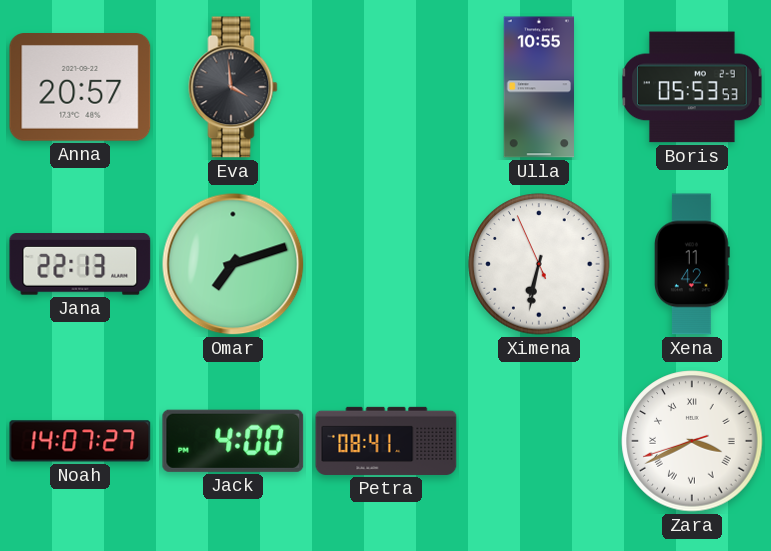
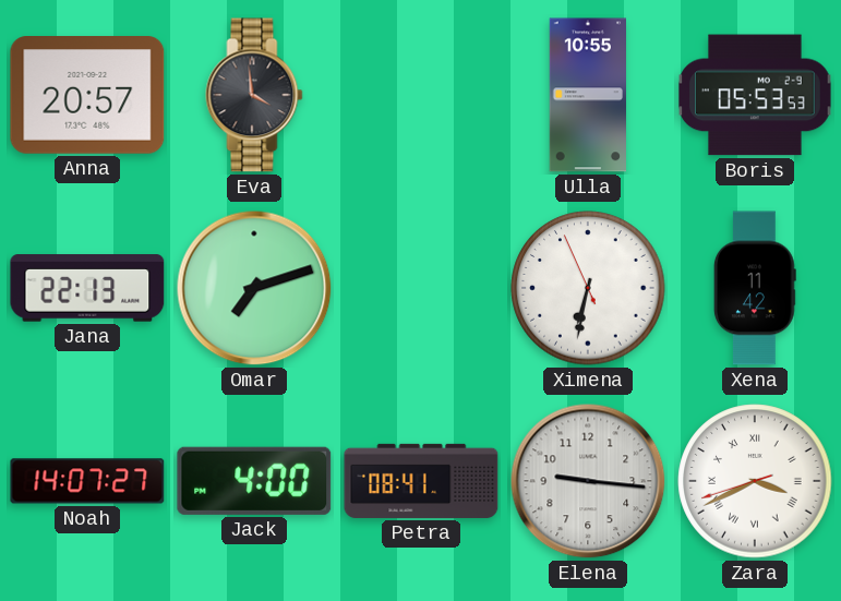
Elena: none -> 9:16 (588, 481)
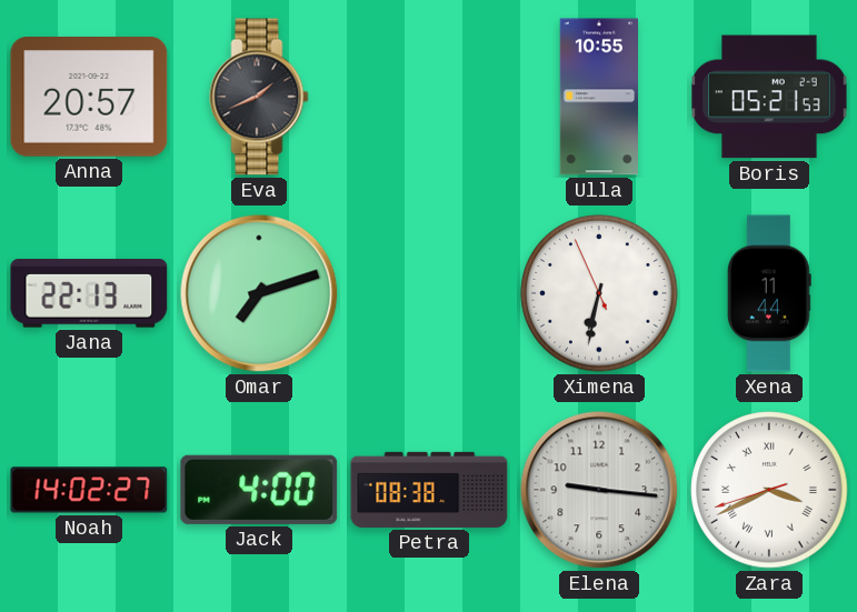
Eva: 3:59 -> 1:41 (259, 97)
Boris: 05:53 -> 05:21 (769, 97)
Xena: 11:42 -> 11:44 (769, 293)
Noah: 14:07 -> 14:02 (89, 490)
Petra: 08:41 -> 08:38 (429, 490)
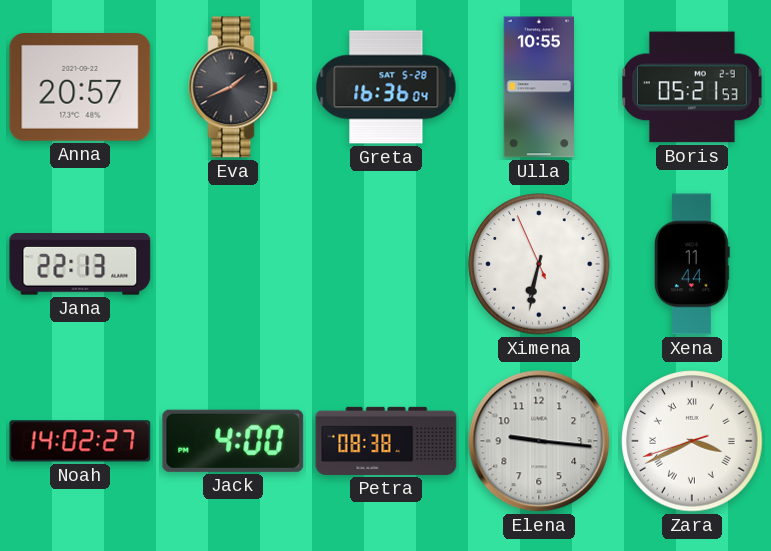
Greta: none -> 16:36 (386, 87)
Omar: 7:12 -> none (259, 293)
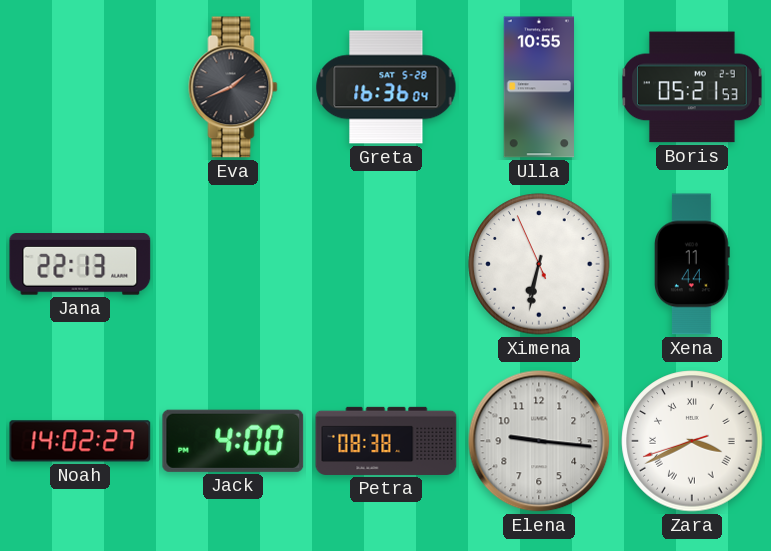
Anna: 20:57 -> none (80, 88)
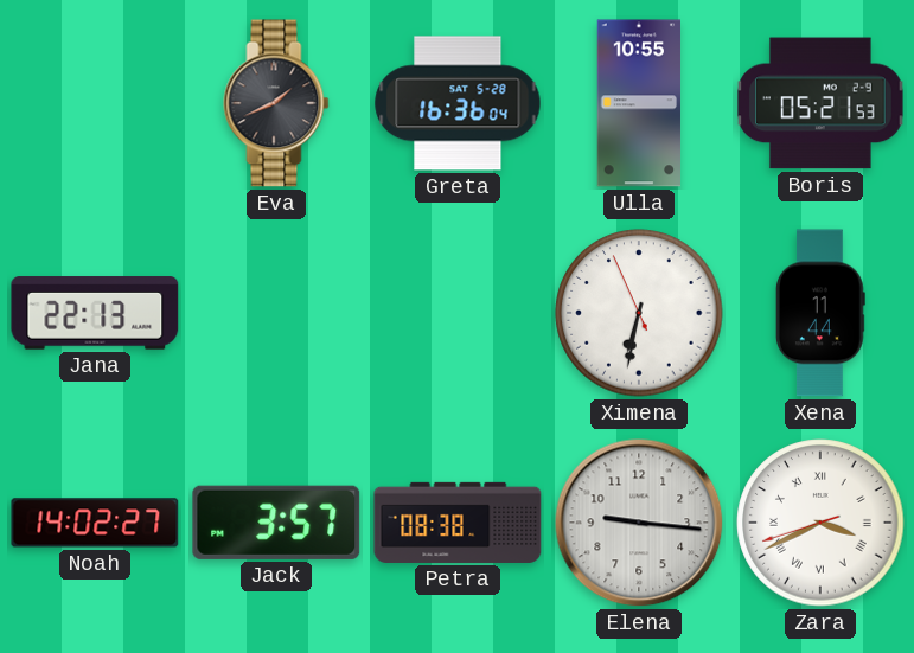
Jack: 4:00 -> 3:57 (276, 523)
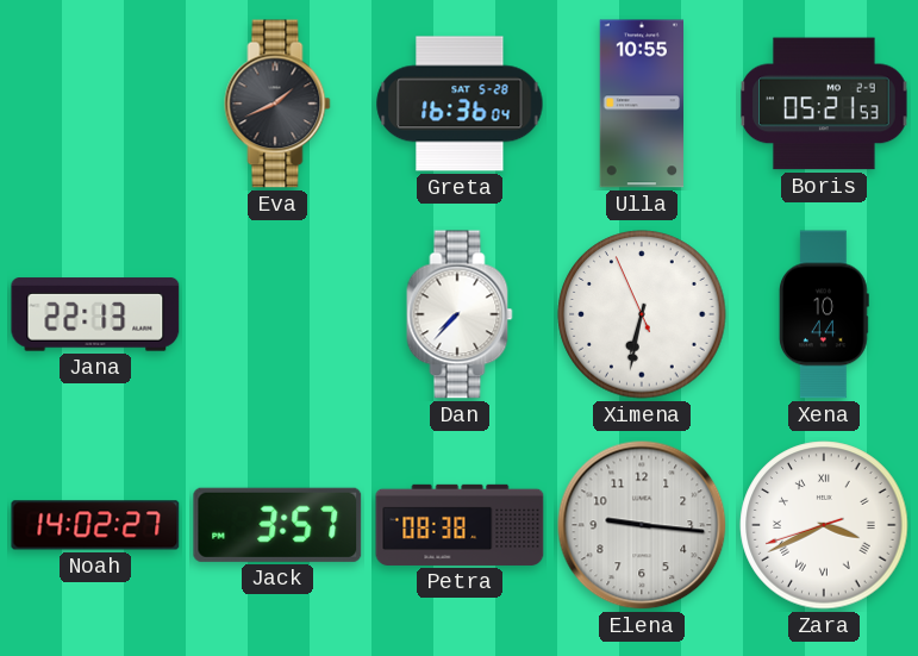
Dan: none -> 7:37 (460, 314)
Xena: 11:44 -> 10:44 (824, 314)
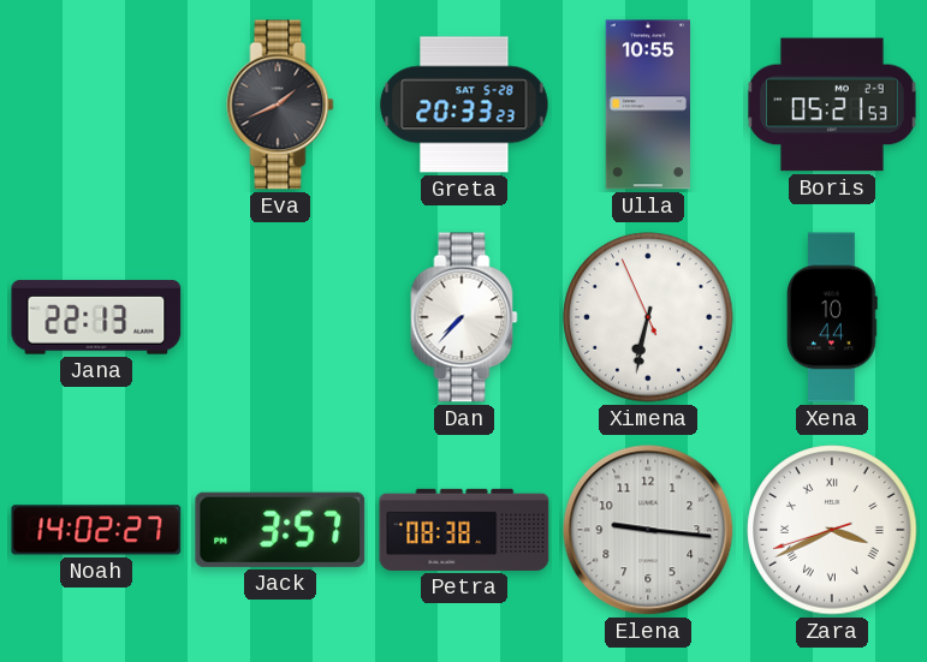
Greta: 16:36 -> 20:33 (464, 105)
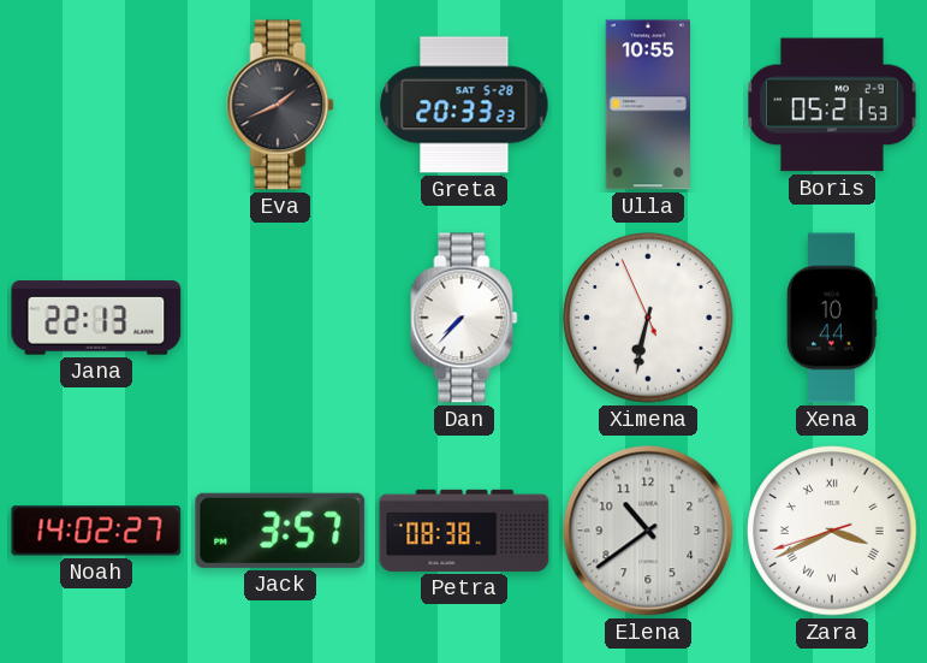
Elena: 9:16 -> 10:39 (648, 531)
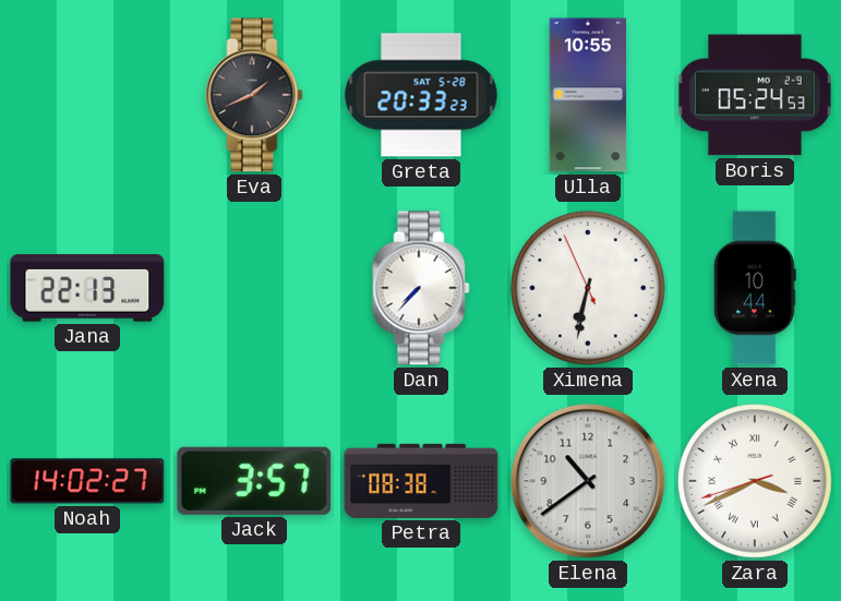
Boris: 05:21 -> 05:24 (755, 95)
